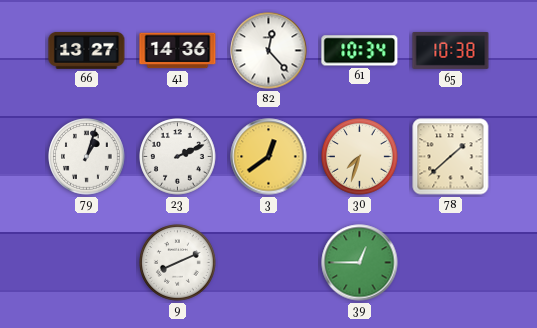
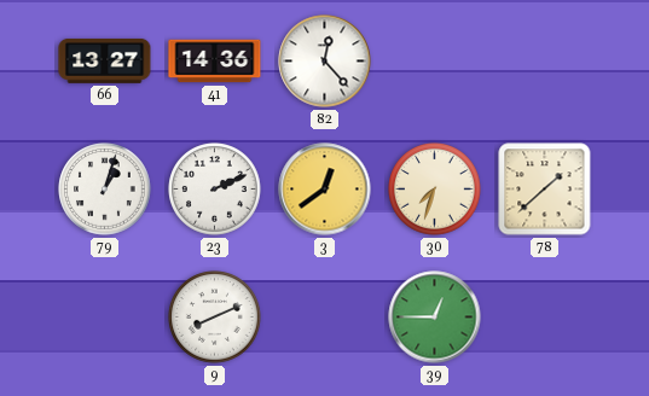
61: 10:34 -> none (360, 51)
65: 10:38 -> none (451, 51)
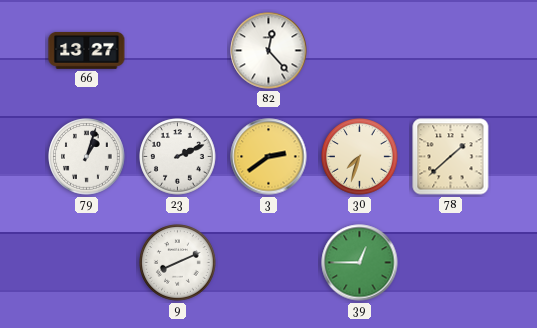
41: 14:36 -> none (215, 62)
3: 12:39 -> 2:39 (269, 157)
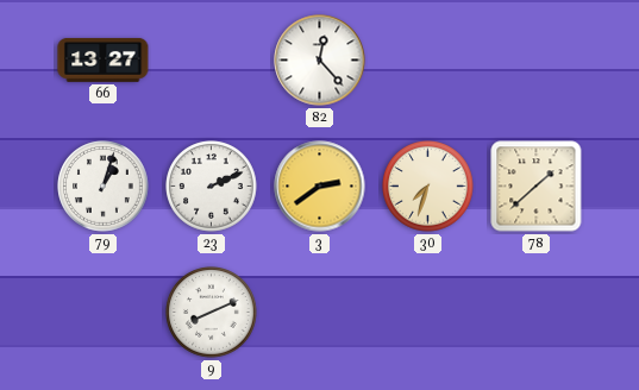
39: 12:45 -> none (360, 263)
